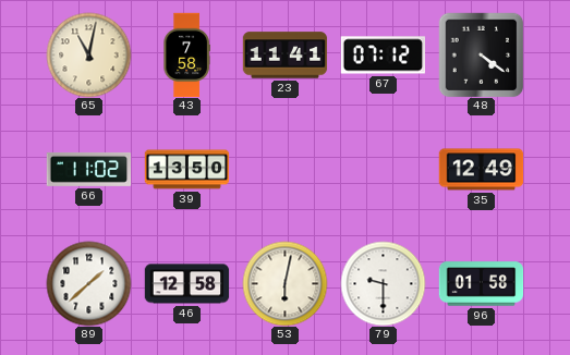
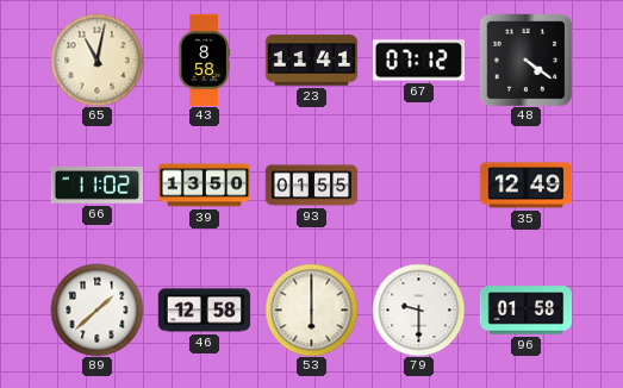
43: 7:58 -> 8:58 (204, 60)
93: none -> 01:55 (311, 186)
53: 6:02 -> 6:00 (311, 309)
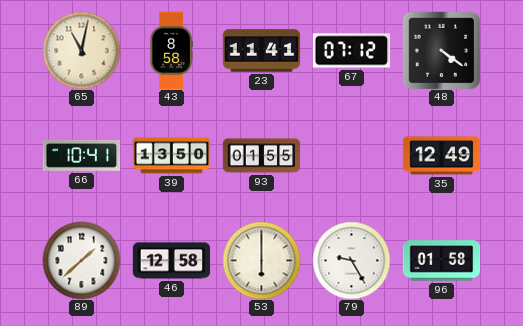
66: 11:02 -> 10:41 (81, 155)
79: 9:30 -> 9:25 (351, 260)
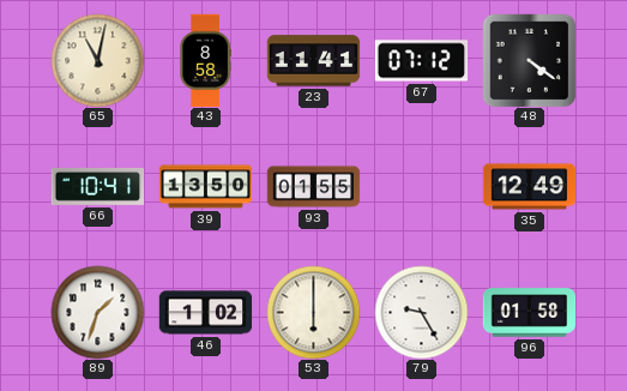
89: 1:38 -> 1:33 (97, 312)
46: 12:58 -> 1:02 (205, 313)
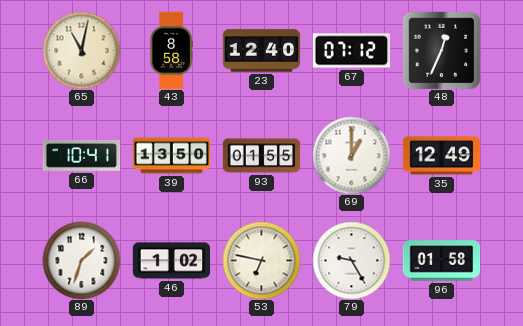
23: 11:41 -> 12:40 (261, 51)
48: 4:21 -> 12:34 (441, 50)
69: none -> 1:00 (351, 155)
53: 6:00 -> 6:47 (261, 260)
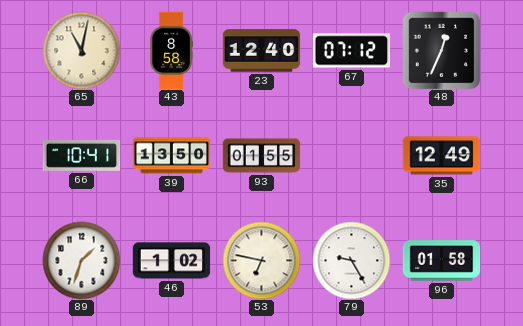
69: 1:00 -> none (351, 155)
